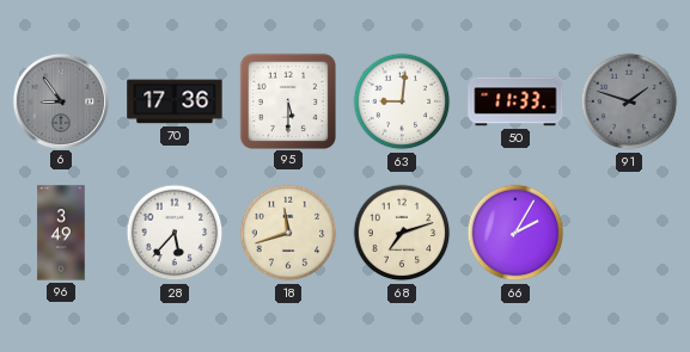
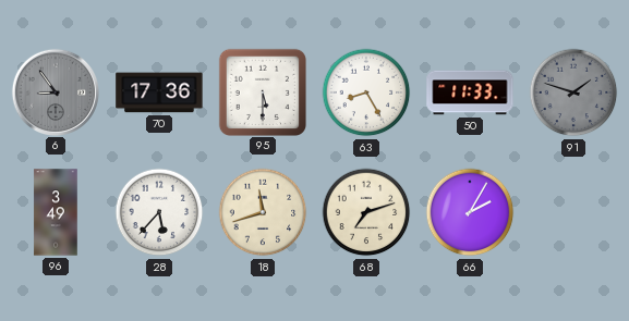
63: 9:01 -> 8:25 (366, 92)
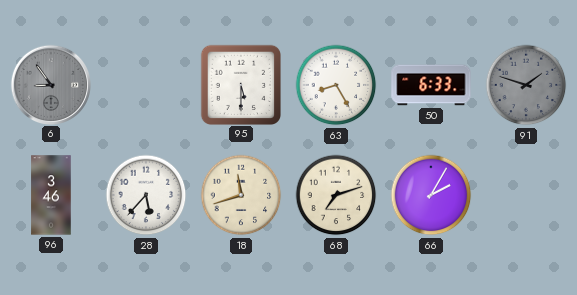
70: 17:36 -> none (159, 92)
50: 11:33 -> 6:33 (431, 85)
96: 3:49 -> 3:46 (51, 195)
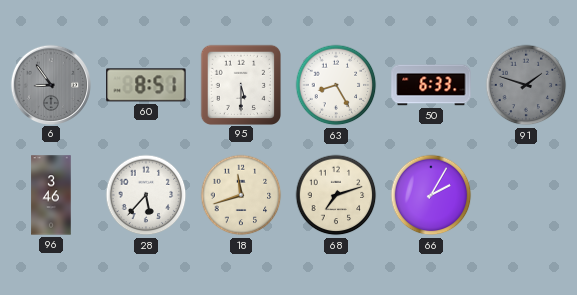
60: none -> 8:51 (146, 85)
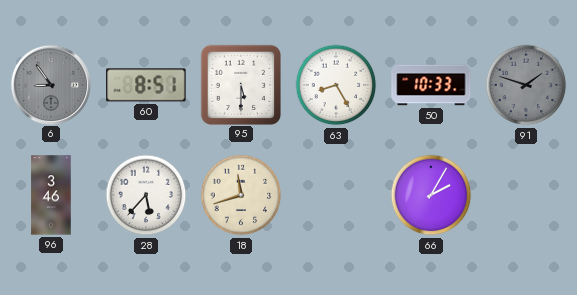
50: 6:33 -> 10:33 (431, 85)
68: 7:12 -> none (336, 195)
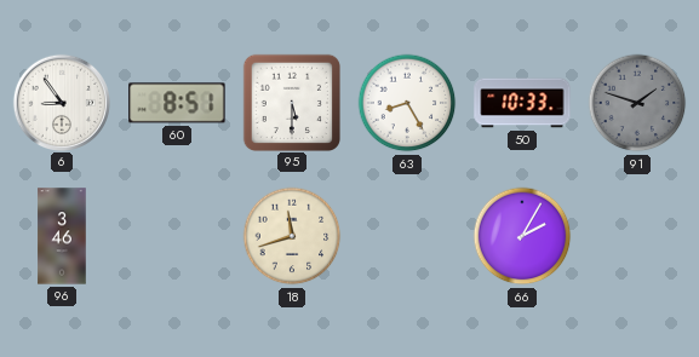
6 dial: grey -> white (61, 102)
28: 5:37 -> none (146, 195)
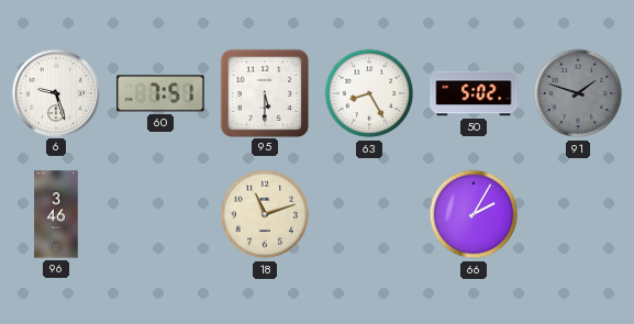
6: 8:54 -> 9:27 (55, 92)
60: 8:51 -> 7:51 (160, 93)
50: 10:33 -> 5:02 (474, 93)
18: 11:42 -> 11:12 (265, 214)
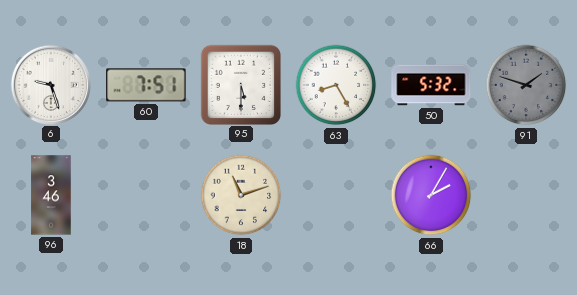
50: 5:02 -> 5:32 (431, 85)
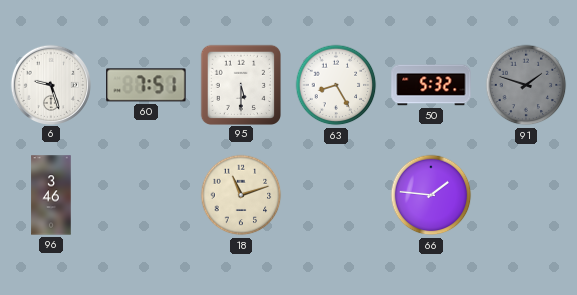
66: 2:05 -> 1:46 (431, 195)
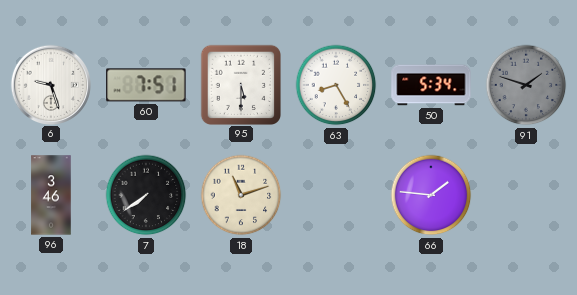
50: 5:32 -> 5:34 (431, 85)
7: none -> 7:39 (146, 195)
